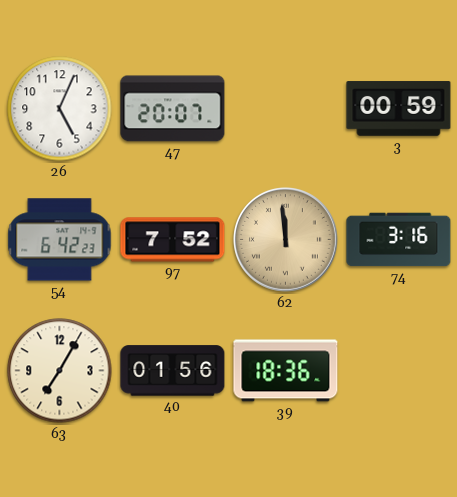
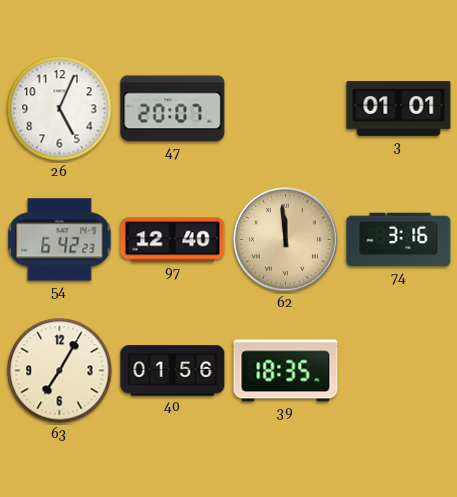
3: 00:59 -> 01:01 (399, 109)
97: 7:52 -> 12:40 (173, 240)
39: 18:36 -> 18:35 (286, 371)
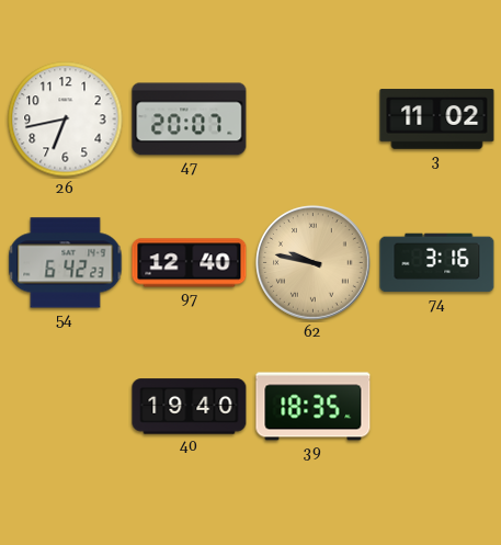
26: 5:04 -> 6:43 (66, 120)
3: 01:01 -> 11:02 (437, 120)
62: 11:59 -> 9:47 (314, 263)
63: 7:05 -> none (60, 371)
40: 01:56 -> 19:40 (190, 407)
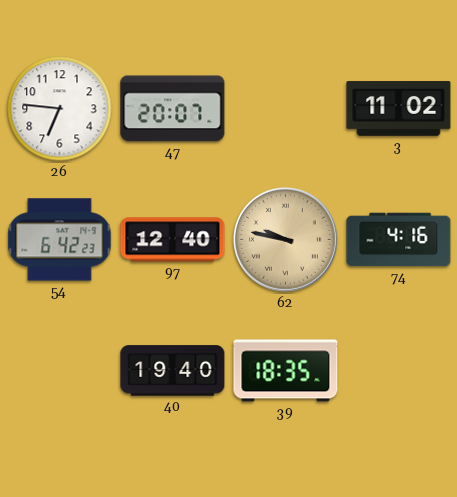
26: 6:43 -> 6:46 (60, 109)
74: 3:16 -> 4:16 (399, 240)
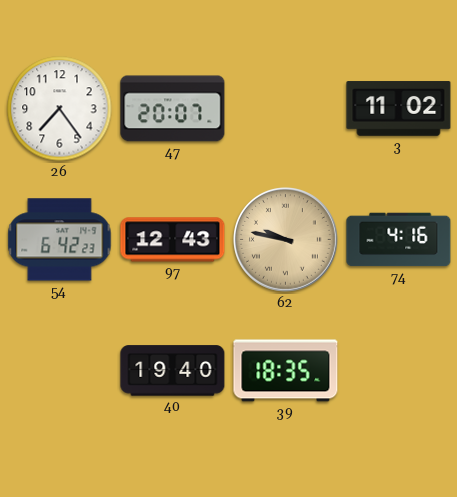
26: 6:46 -> 7:24 (60, 109)
97: 12:40 -> 12:43 (173, 240)
